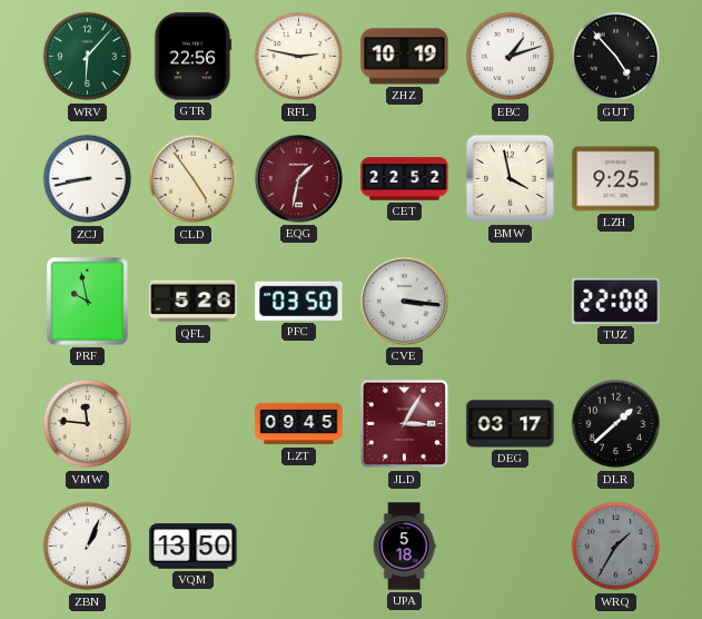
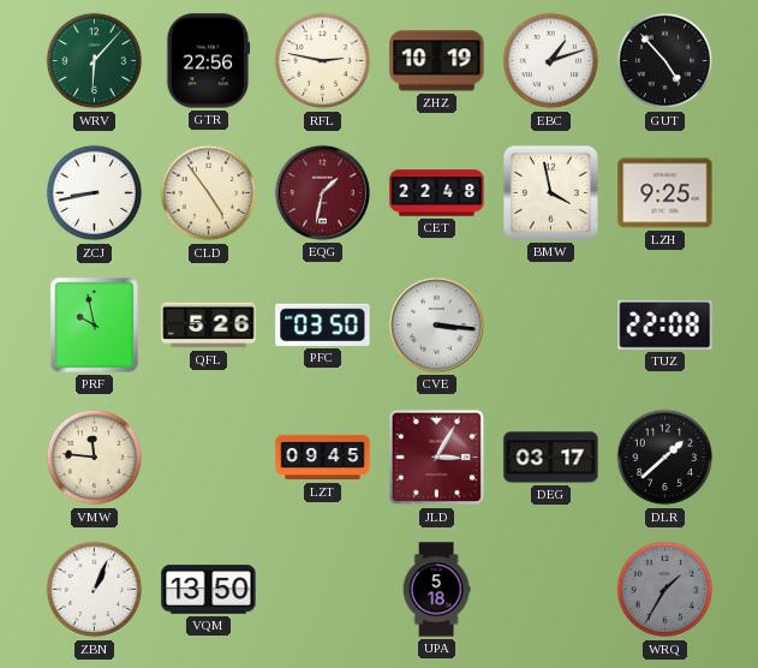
CET: 22:52 -> 22:48 (437, 193)
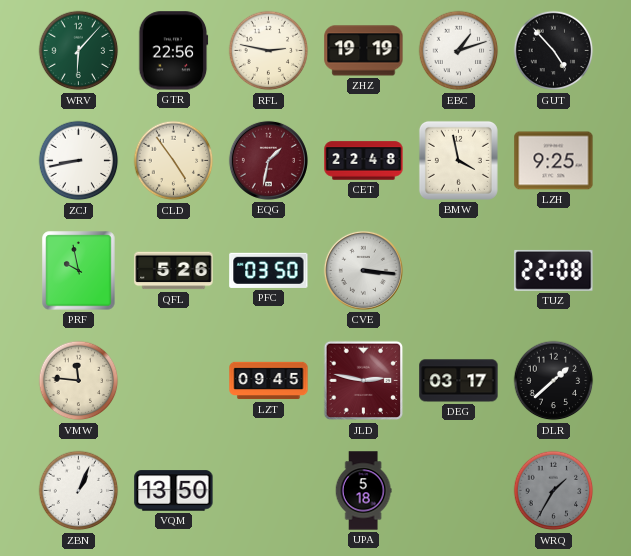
ZHZ: 10:19 -> 19:19 (364, 51)
JLD: 3:05 -> 2:47 (364, 381)
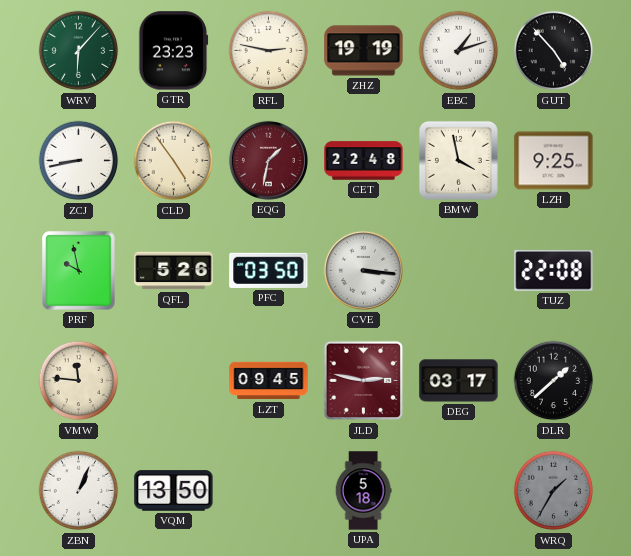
GTR: 22:56 -> 23:23 (174, 51)
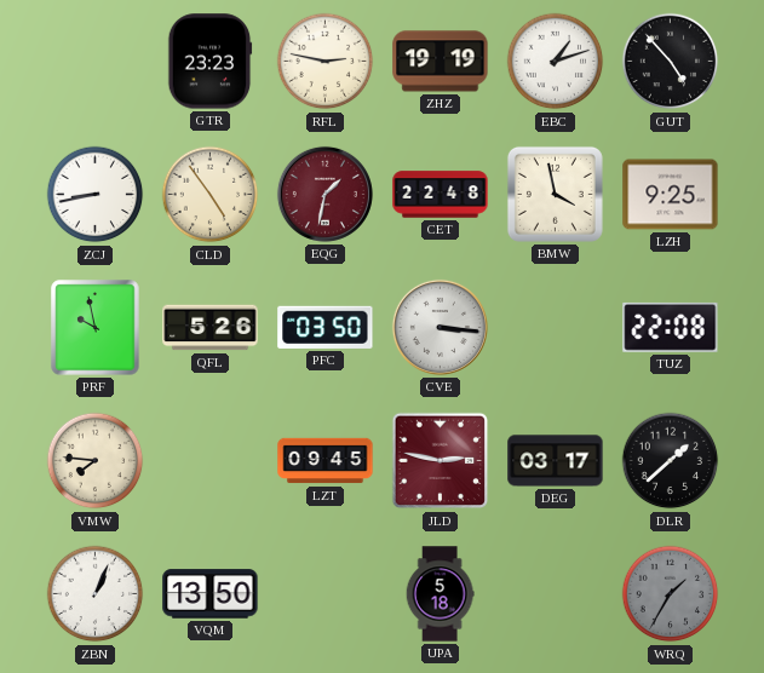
WRV: 6:07 -> none (79, 51)
VMW: 11:46 -> 7:46 (96, 461)
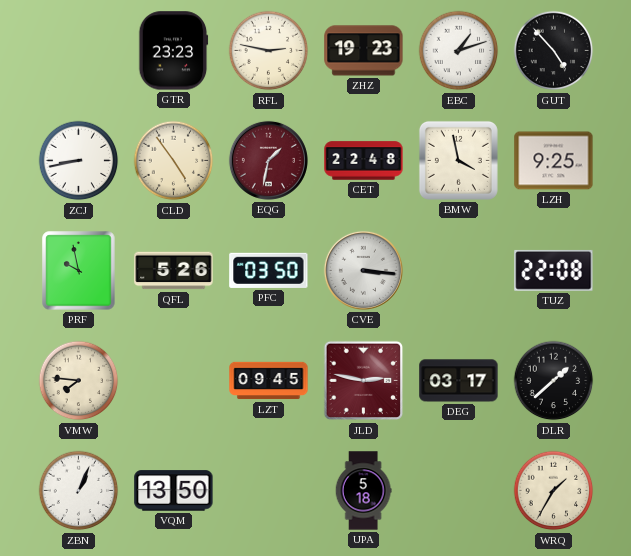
ZHZ: 19:19 -> 19:23 (364, 51)
WRQ dial: grey -> cream (554, 491)
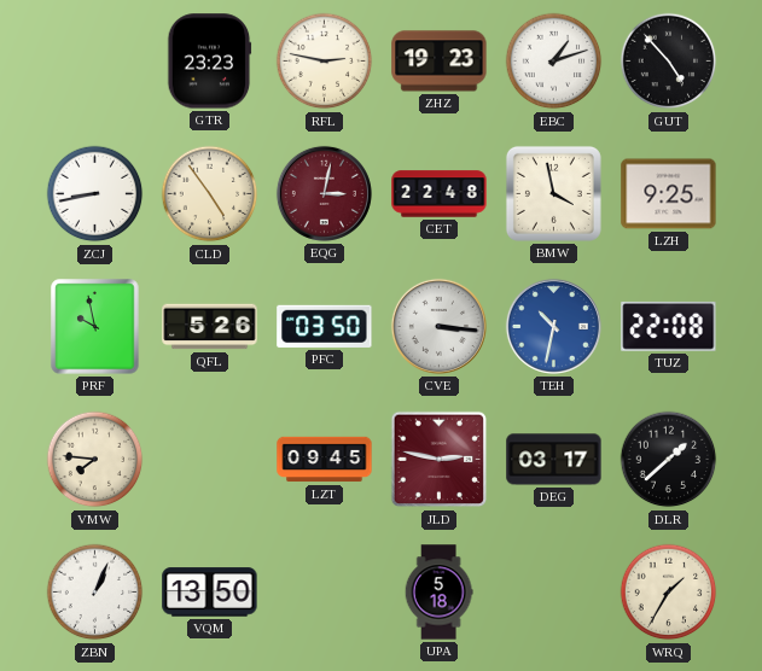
EQG: 1:32 -> 3:02 (324, 193)
TEH: none -> 10:32 (553, 326)
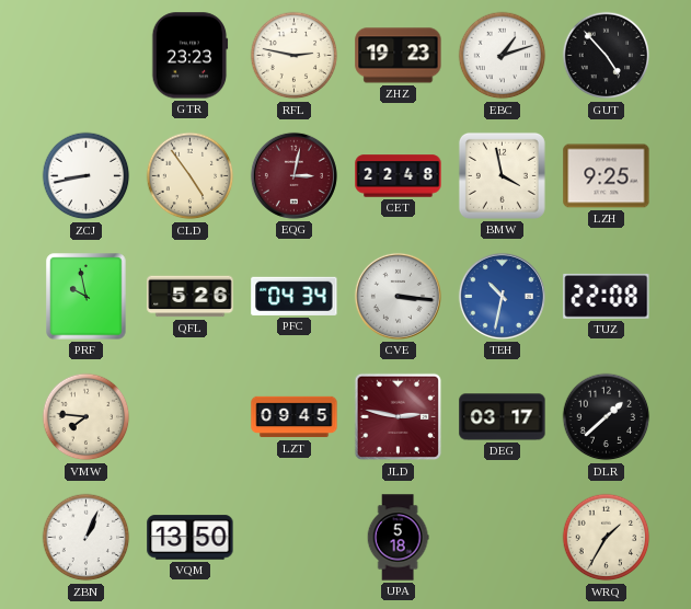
PFC: 03:50 -> 04:34 (295, 296)
